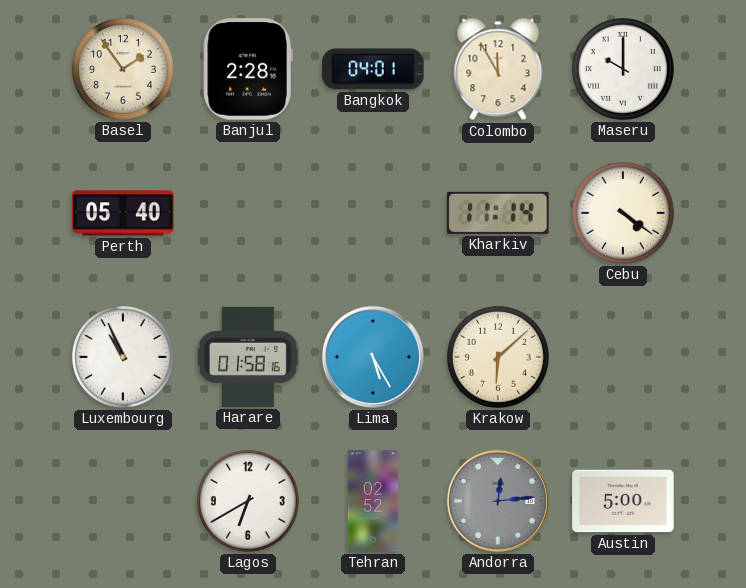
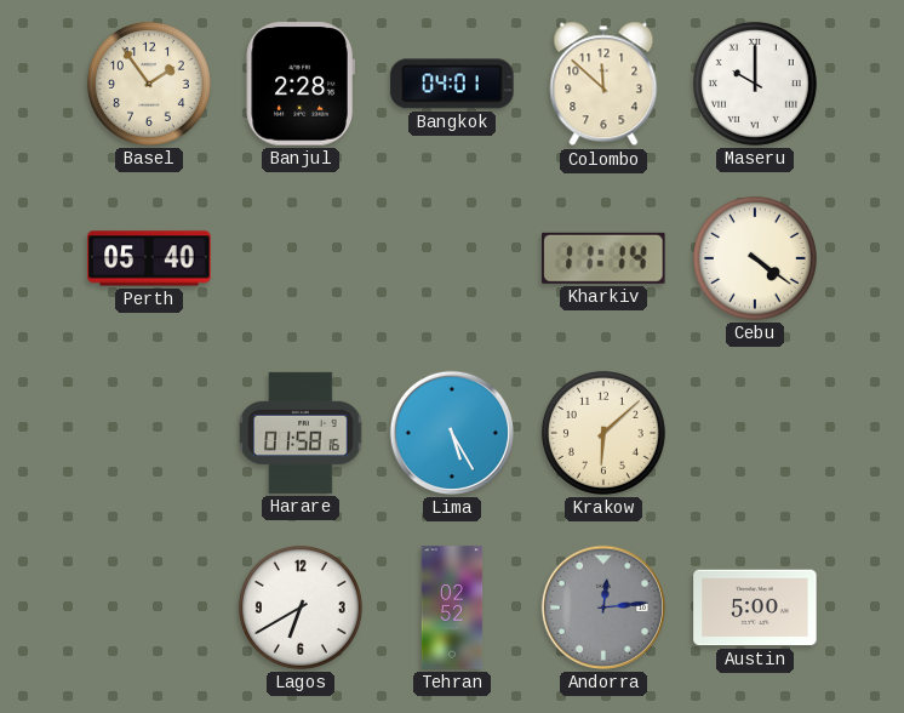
Colombo: 11:55 -> 11:52 (603, 84)
Luxembourg: 10:56 -> none (123, 357)
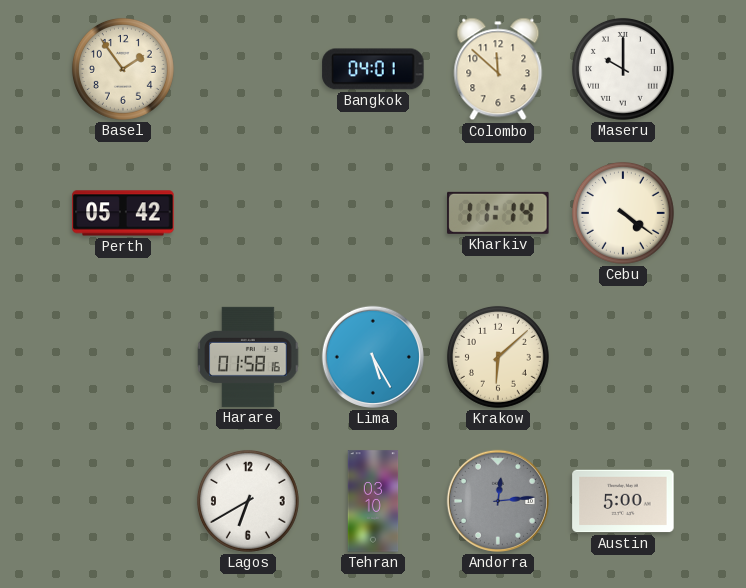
Banjul: 2:28 -> none (301, 84)
Perth: 05:40 -> 05:42 (123, 213)
Tehran: 02:52 -> 03:10 (373, 501)
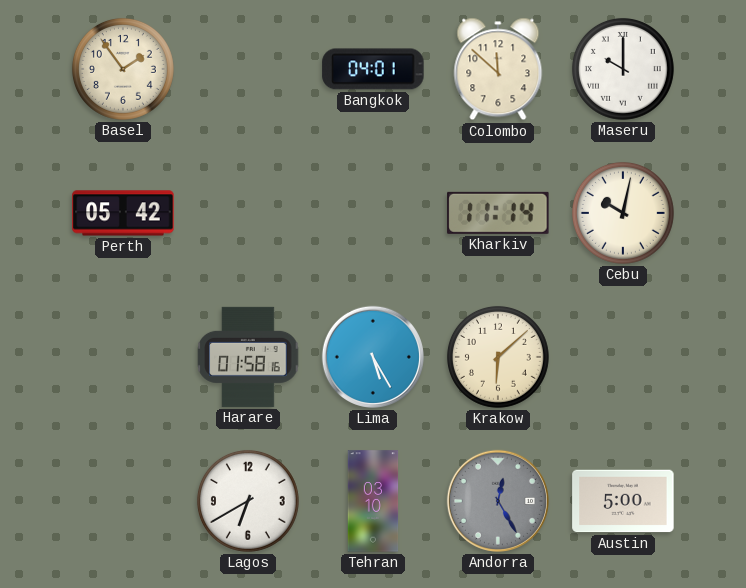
Cebu: 4:21 -> 10:02 (623, 213)
Andorra: 12:14 -> 12:25 (498, 501)
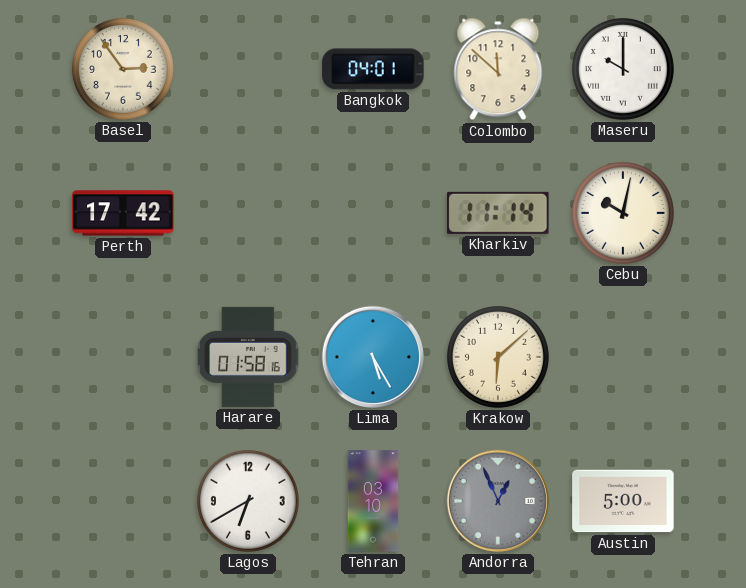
Basel: 1:54 -> 2:54 (123, 69)
Perth: 05:42 -> 17:42 (123, 213)
Andorra: 12:25 -> 12:56 (498, 501)
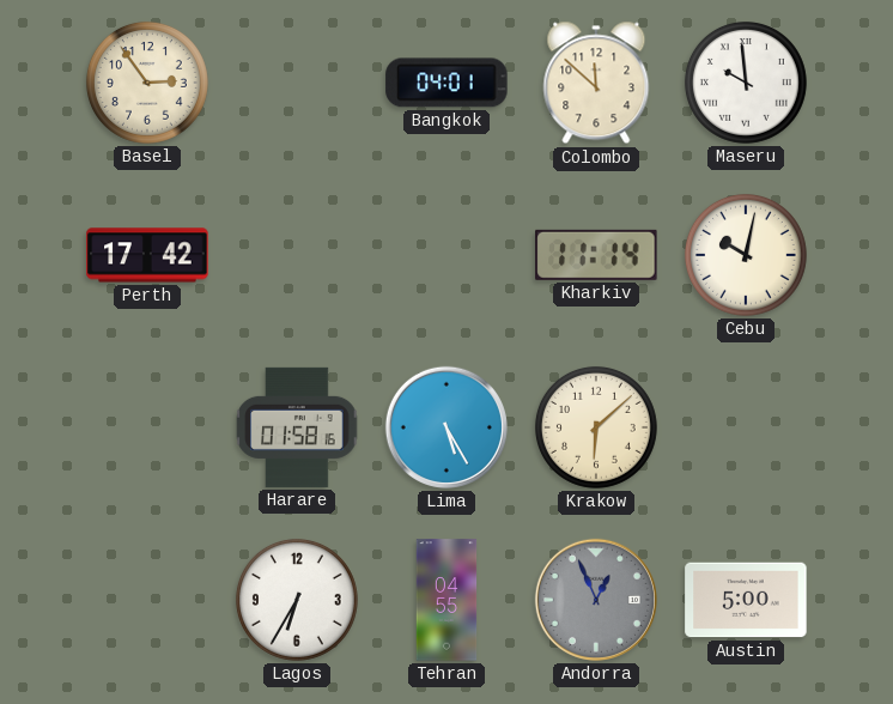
Maseru: 10:00 -> 9:59 (746, 83)
Lagos: 6:40 -> 6:35 (297, 600)
Tehran: 03:10 -> 04:55 (446, 600)
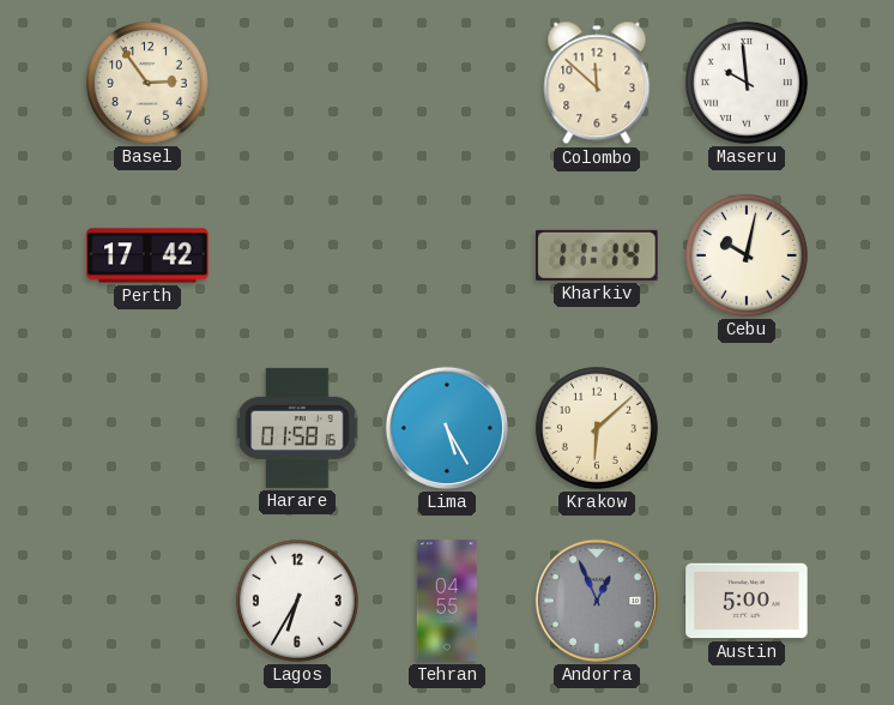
Bangkok: 04:01 -> none (446, 83)
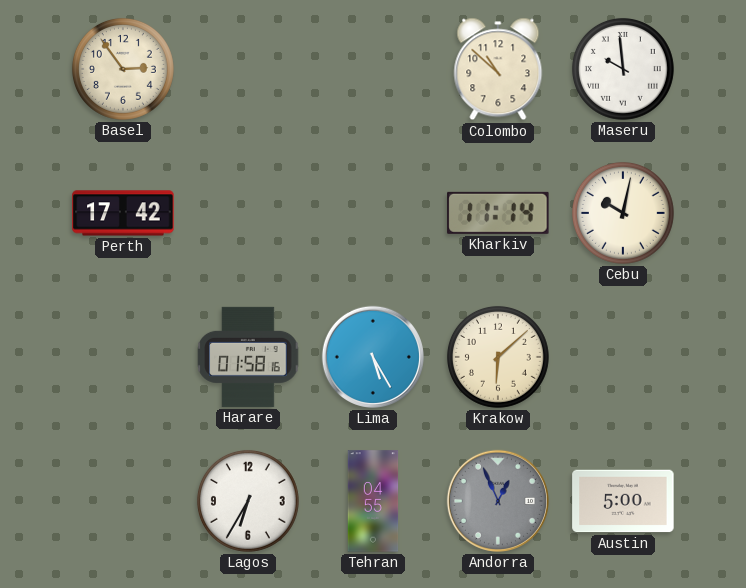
Colombo: 11:52 -> 10:52 (498, 69)
